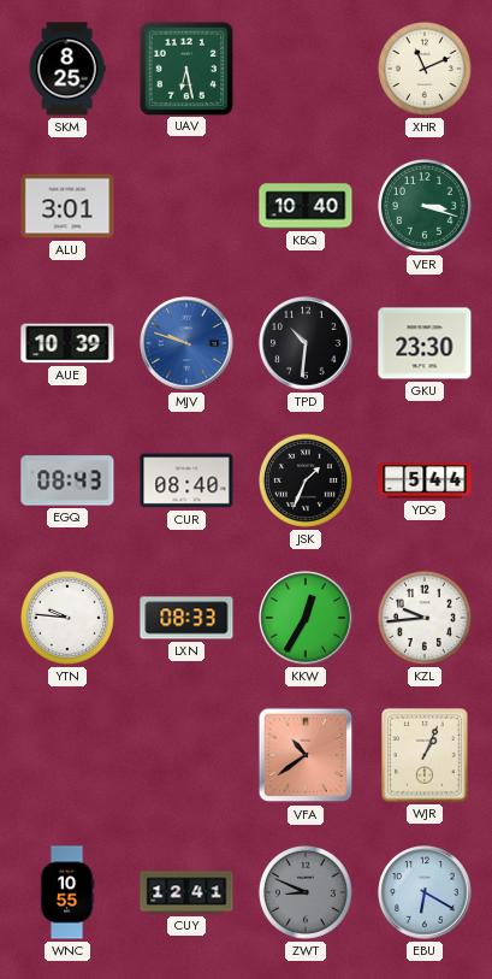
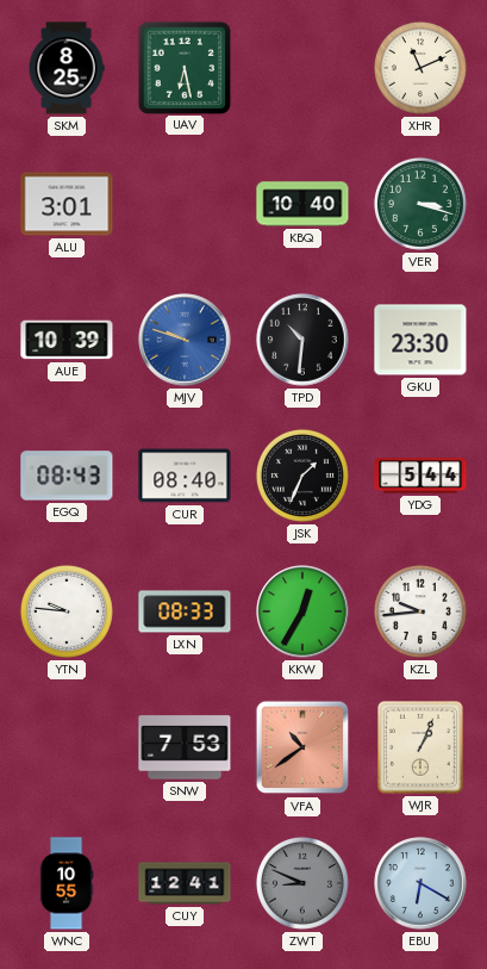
SNW: none -> 7:53 (185, 747)
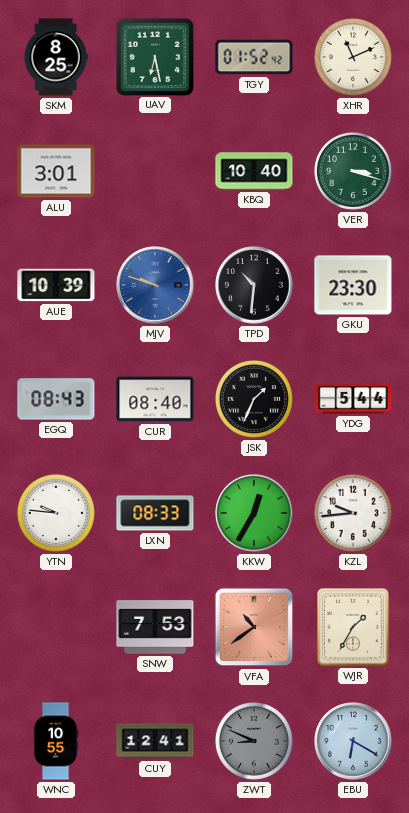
TGY: none -> 01:52 (254, 57)
WJR: 1:04 -> 1:35 (354, 628)
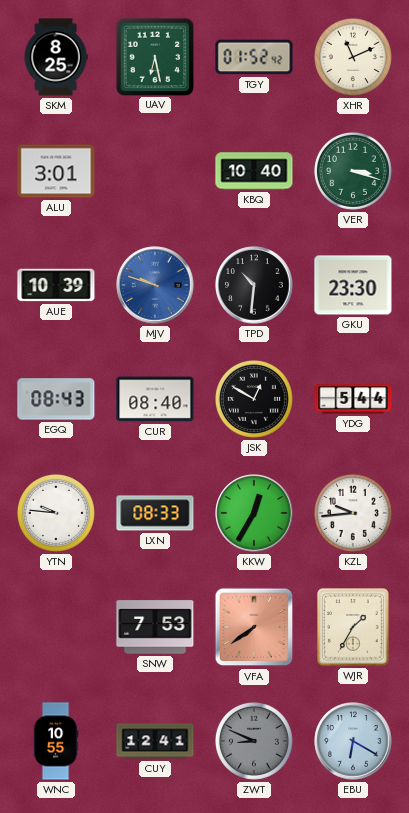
JSK: 1:34 -> 12:50 (254, 399)
VFA: 10:39 -> 7:39 (254, 627)
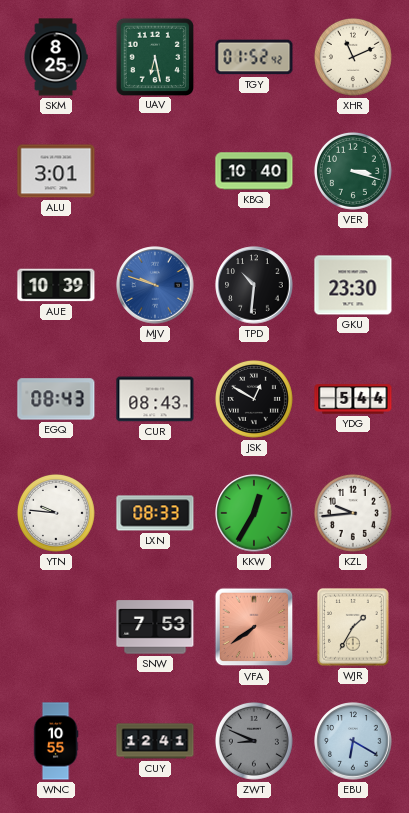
CUR: 08:40 -> 08:43 (155, 399)
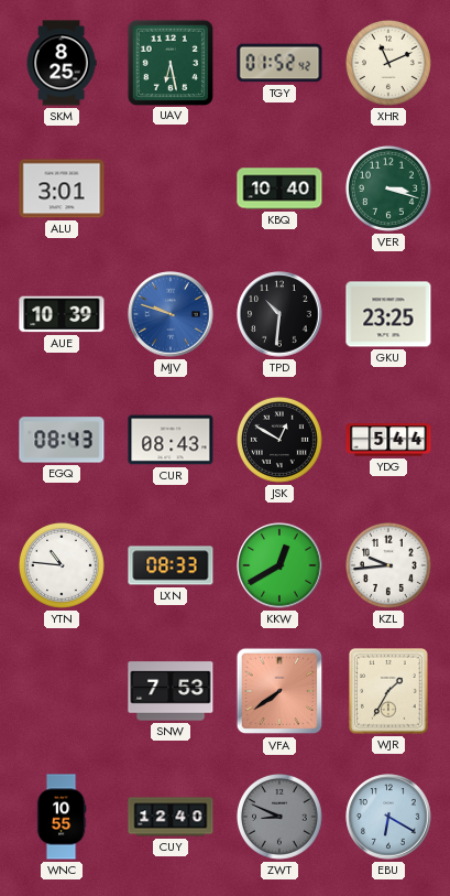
GKU: 23:30 -> 23:25 (388, 314)
YTN: 9:46 -> 10:46 (62, 565)
KKW: 12:35 -> 12:40 (279, 565)
CUY: 12:41 -> 12:40 (171, 817)
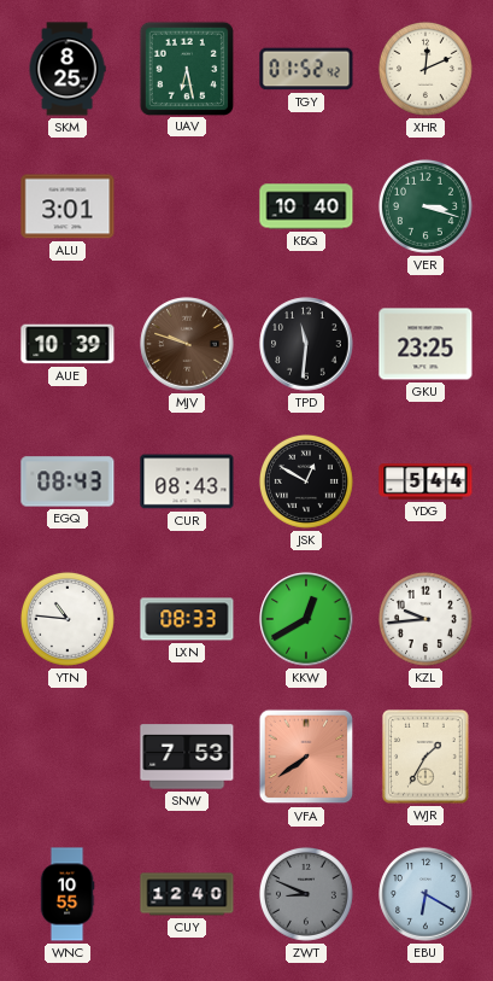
XHR: 11:11 -> 12:11 (425, 69)
MJV dial: blue -> brown (187, 344)
TPD: 10:31 -> 11:31 (306, 344)
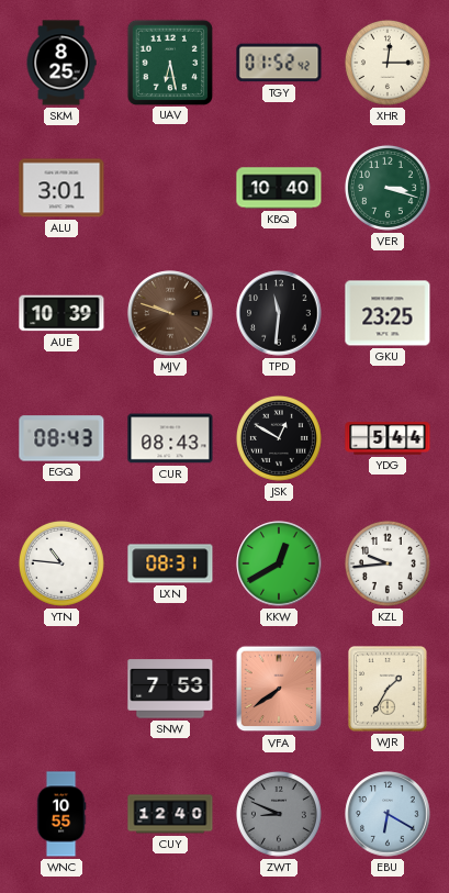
XHR: 12:11 -> 12:15 (388, 63)
LXN: 08:33 -> 08:31 (170, 563)
